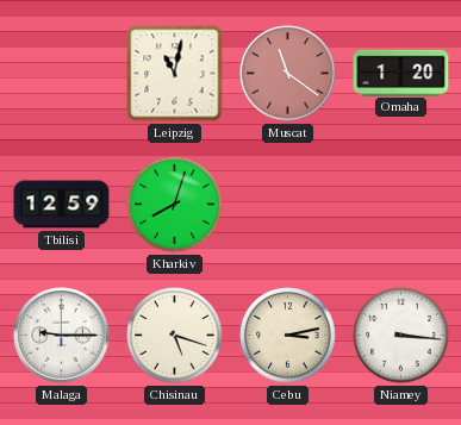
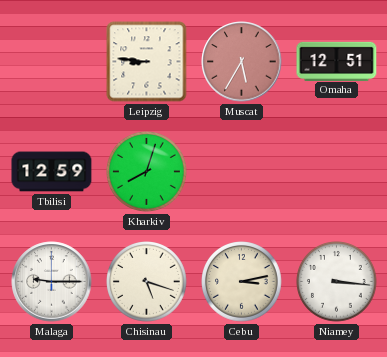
Leipzig: 11:02 -> 8:46 (147, 62)
Muscat: 11:21 -> 5:35 (242, 62)
Omaha: 1:20 -> 12:51 (337, 61)
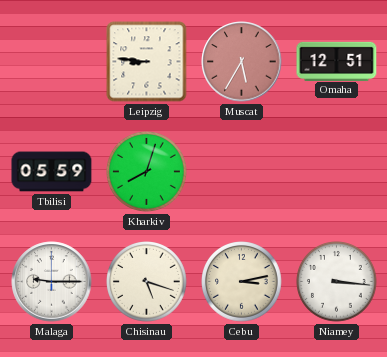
Tbilisi: 12:59 -> 05:59 (52, 172)
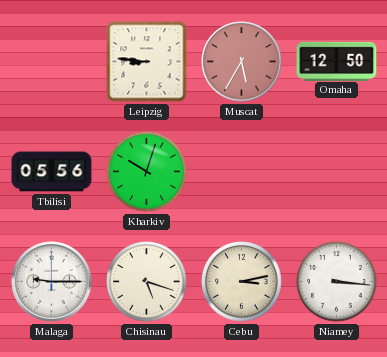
Omaha: 12:51 -> 12:50 (337, 61)
Tbilisi: 05:59 -> 05:56 (52, 172)
Kharkiv: 8:03 -> 10:03 (147, 172)
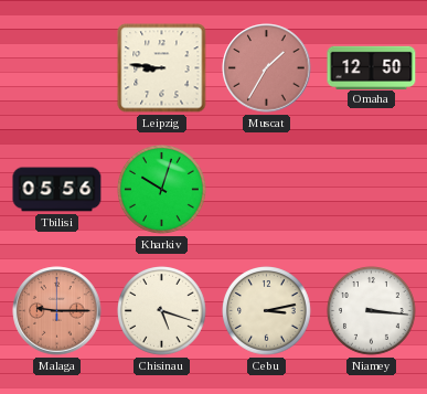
Muscat: 5:35 -> 1:35 (267, 68)
Malaga dial: white -> salmon (57, 311)
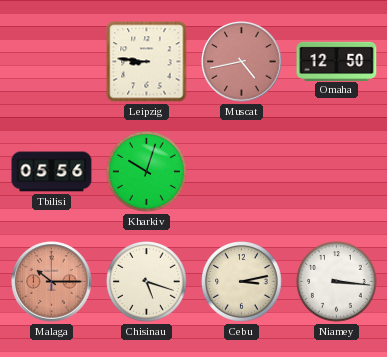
Muscat: 1:35 -> 4:43 (242, 62)
Malaga: 9:15 -> 10:15 (52, 282)
